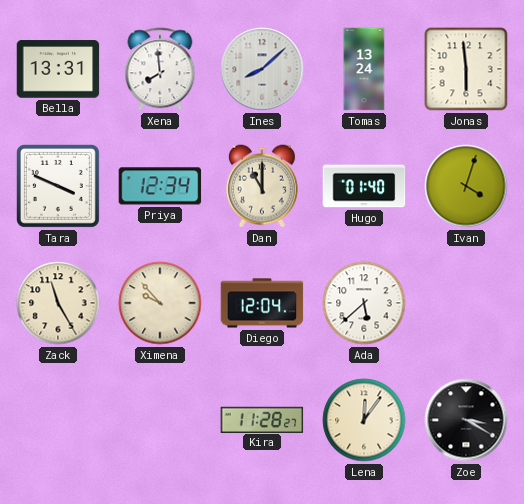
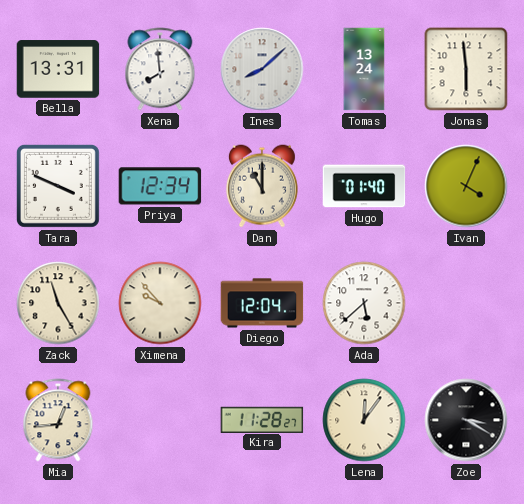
Ivan: 4:03 -> 4:04 (466, 186)
Mia: none -> 12:44 (58, 420)
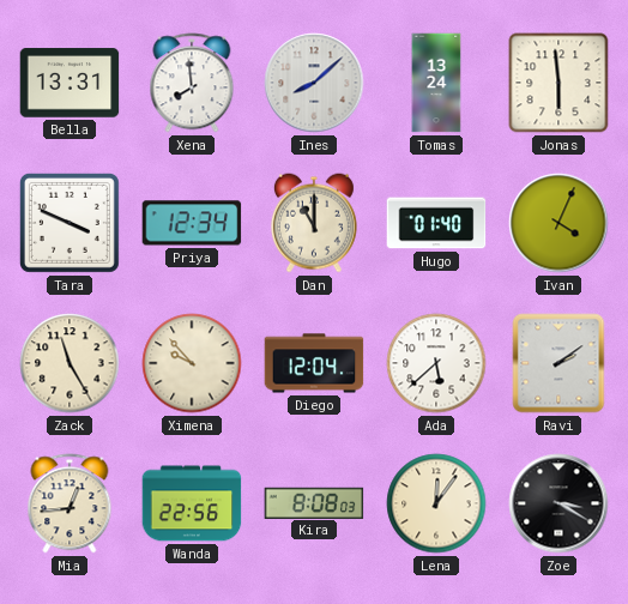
Ravi: none -> 2:09 (558, 363)
Wanda: none -> 22:56 (192, 503)
Kira: 11:28 -> 8:08 (314, 502)
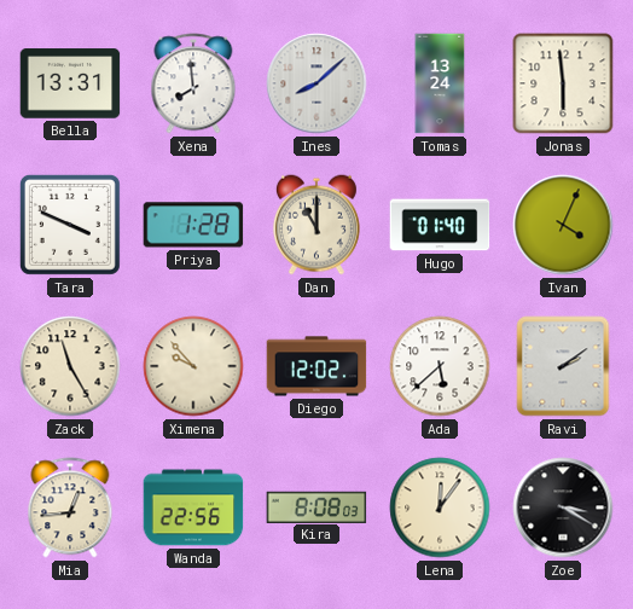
Priya: 12:34 -> 1:28 (193, 225)
Diego: 12:04 -> 12:02 (316, 366)
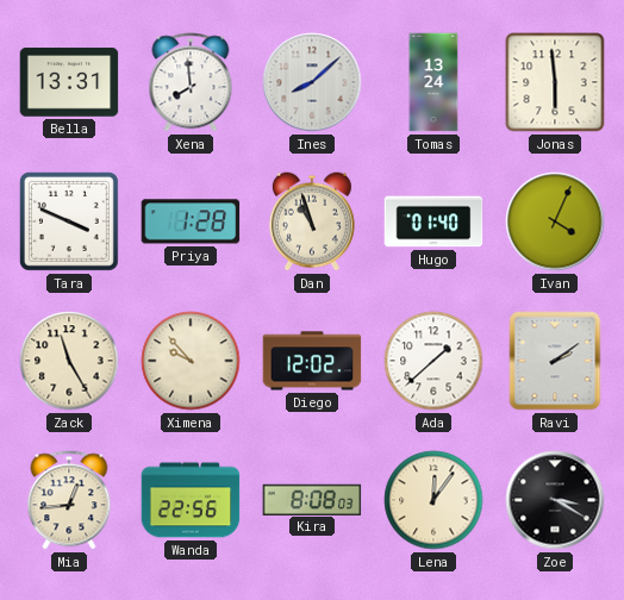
Dan: 11:00 -> 10:57 (312, 221)
Ada: 5:38 -> 1:38 (433, 361)
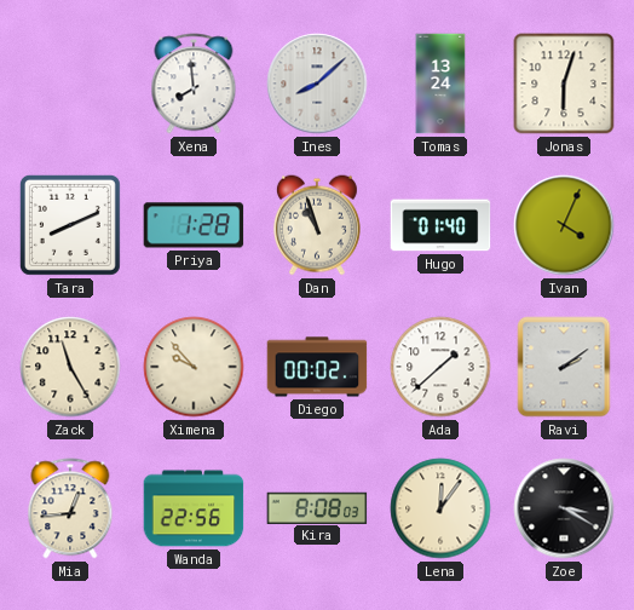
Bella: 13:31 -> none (69, 82)
Jonas: 5:59 -> 6:03 (564, 84)
Tara: 3:49 -> 8:11 (70, 225)
Diego: 12:02 -> 00:02 (317, 367)
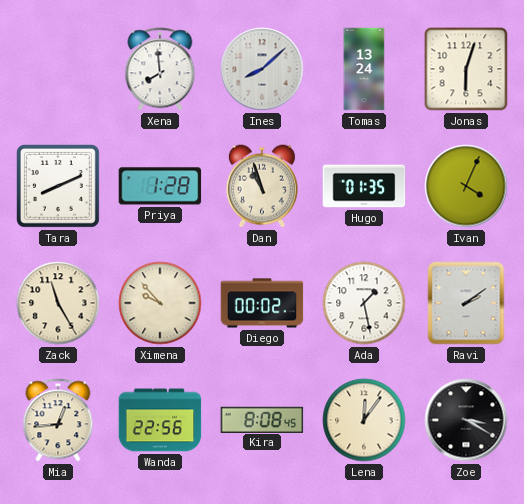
Hugo: 01:40 -> 01:35 (364, 186)
Ada: 1:38 -> 1:28 (364, 303)
Kira: 8:08:03 -> 8:08:45 (262, 419)
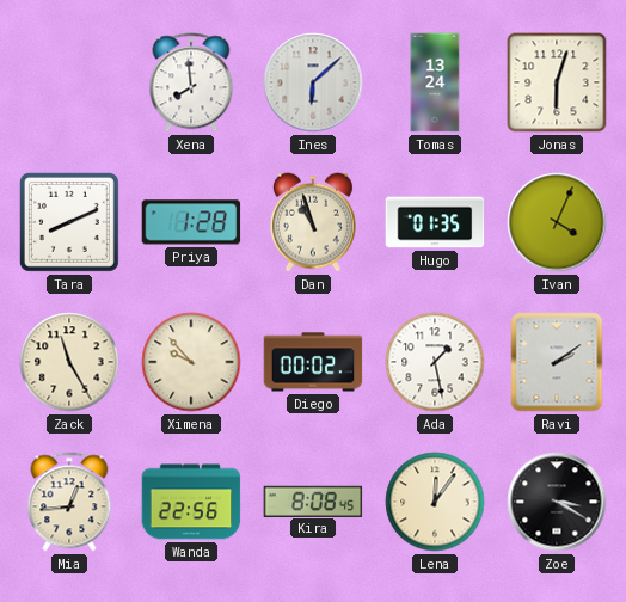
Ines: 8:08 -> 6:08 (313, 82)
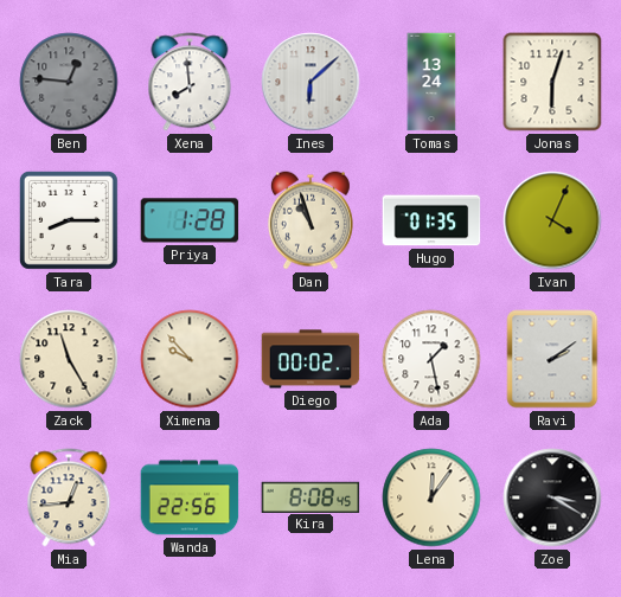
Ben: none -> 12:46 (69, 82)
Tara: 8:11 -> 8:15 (69, 220)
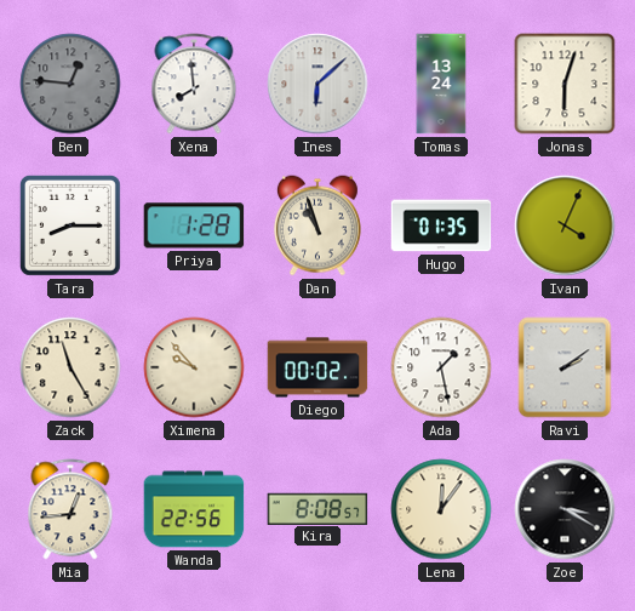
Kira: 8:08:45 -> 8:08:57 (317, 508)
